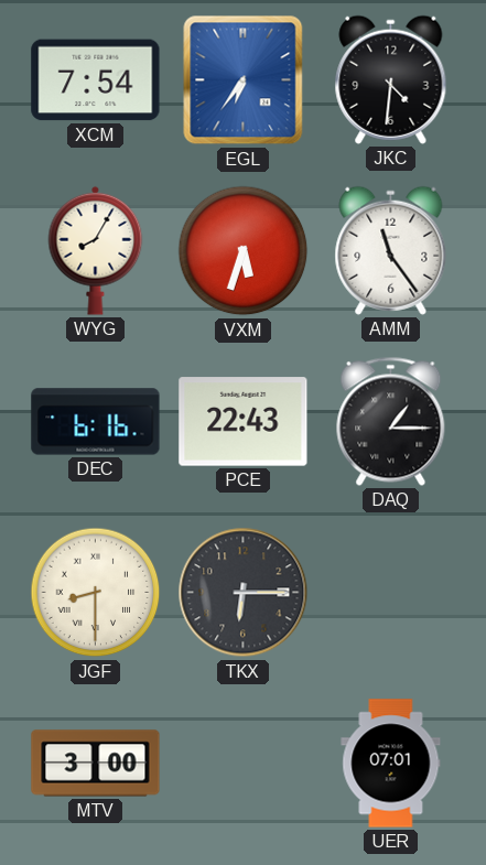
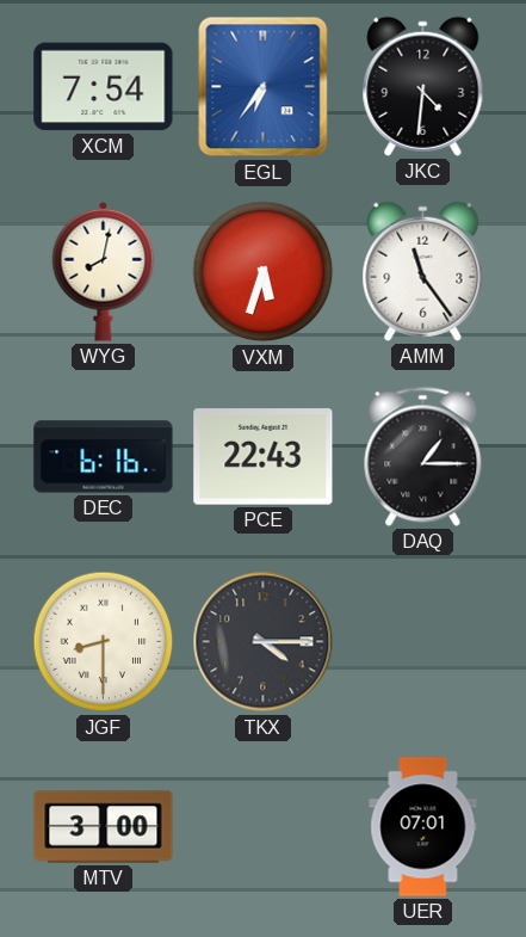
WYG: 8:05 -> 8:02 (104, 271)
TKX: 6:15 -> 4:15 (264, 642)
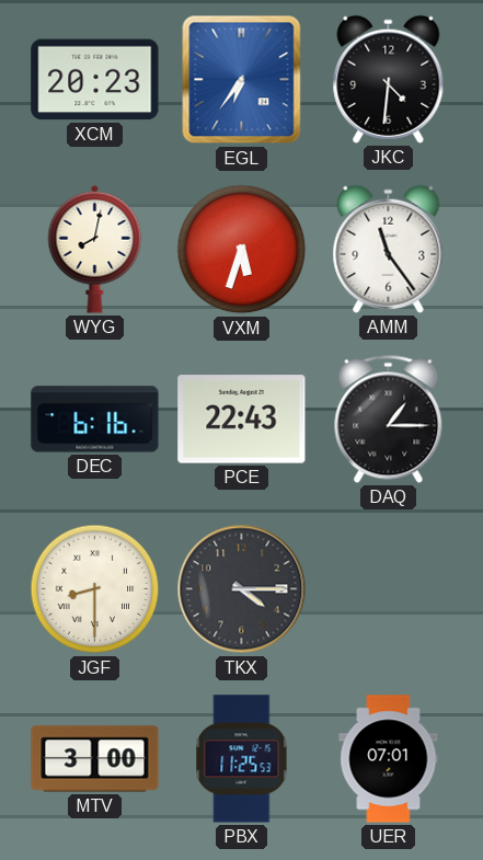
XCM: 7:54 -> 20:23 (95, 80)
PBX: none -> 11:25 (242, 759)
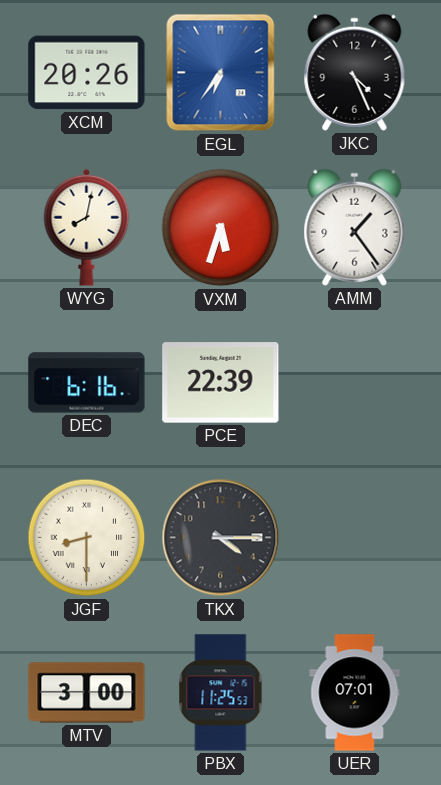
XCM: 20:23 -> 20:26 (87, 73)
JKC: 4:31 -> 4:26 (355, 72)
AMM: 11:24 -> 1:24 (355, 227)
PCE: 22:43 -> 22:39 (221, 383)
DAQ: 1:15 -> none (389, 418)
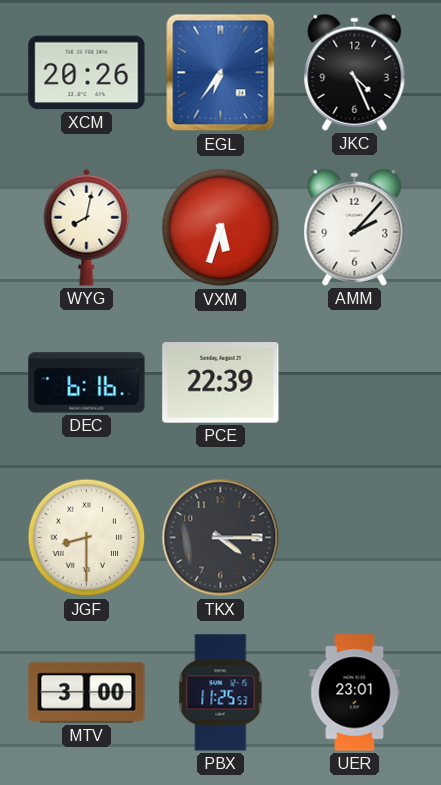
AMM: 1:24 -> 2:07 (355, 227)
UER: 07:01 -> 23:01 (355, 693)
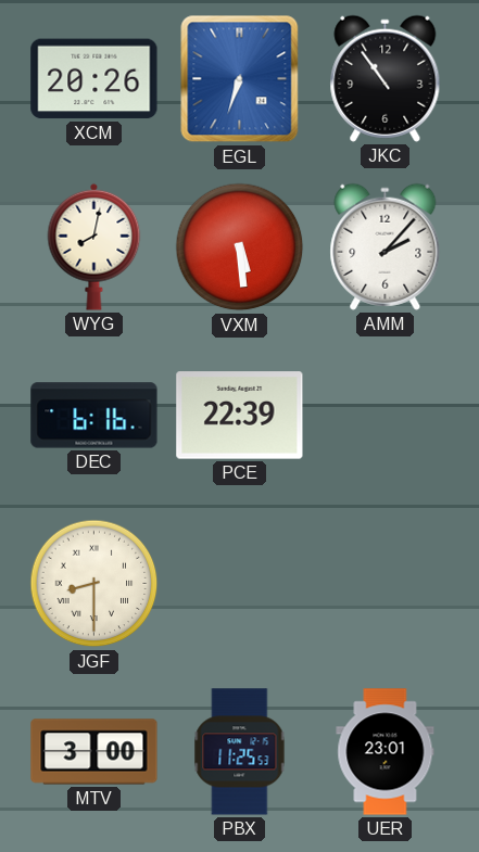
EGL: 6:36 -> 6:33 (240, 79)
JKC: 4:26 -> 10:54 (386, 78)
VXM: 5:33 -> 5:29 (240, 247)
TKX: 4:15 -> none (221, 538)
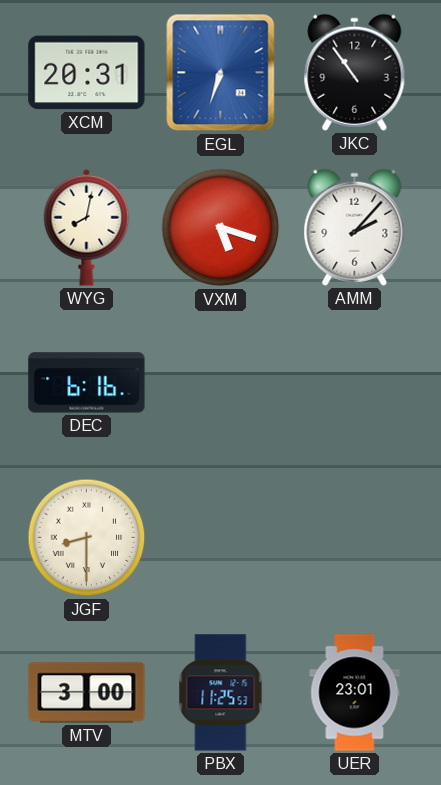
XCM: 20:26 -> 20:31 (87, 73)
VXM: 5:29 -> 5:18 (221, 228)
PCE: 22:39 -> none (240, 416)
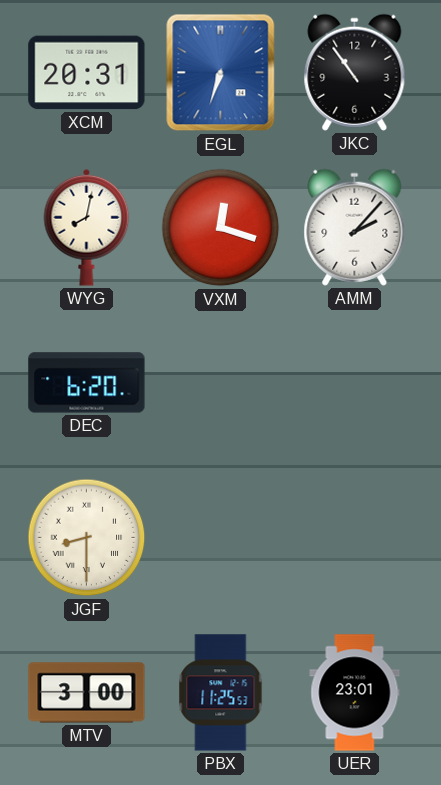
VXM: 5:18 -> 12:18 (221, 228)
DEC: 6:16 -> 6:20 (87, 383)
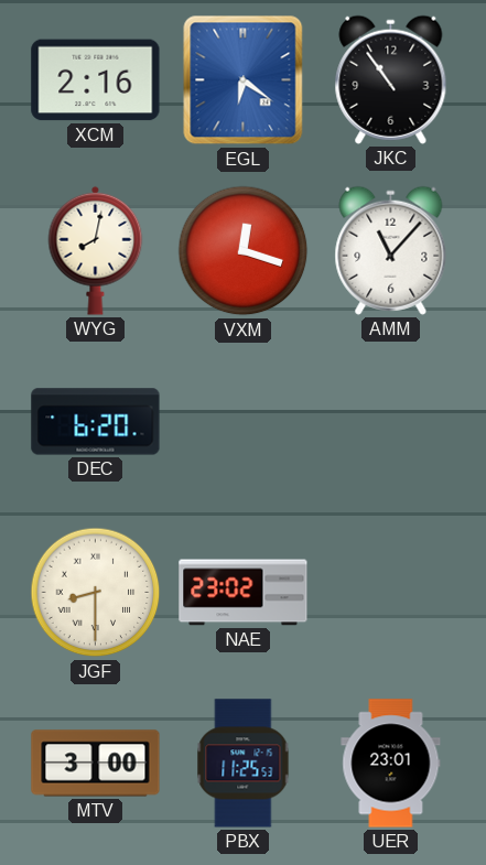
XCM: 20:31 -> 2:16 (96, 80)
EGL: 6:33 -> 6:21 (244, 80)
AMM: 2:07 -> 11:07 (391, 250)
NAE: none -> 23:02 (244, 593)
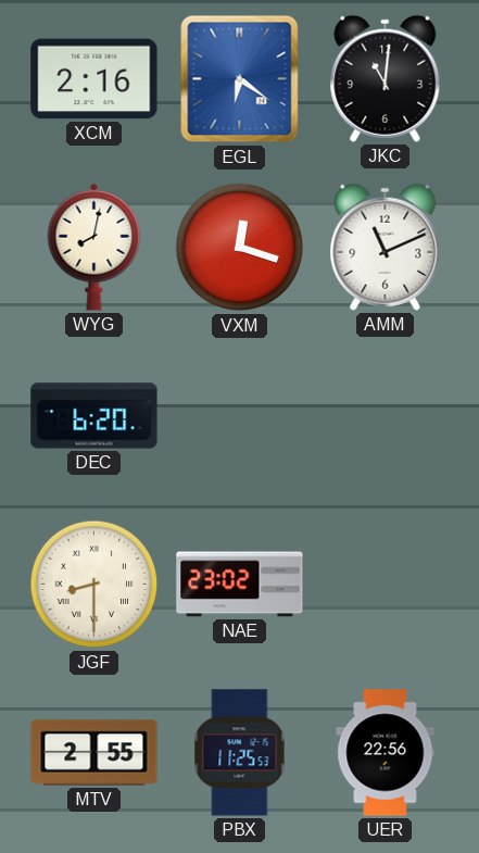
JKC: 10:54 -> 11:01 (386, 78)
AMM: 11:07 -> 11:11 (386, 247)
MTV: 3:00 -> 2:55 (94, 753)
UER: 23:01 -> 22:56 (386, 753)
